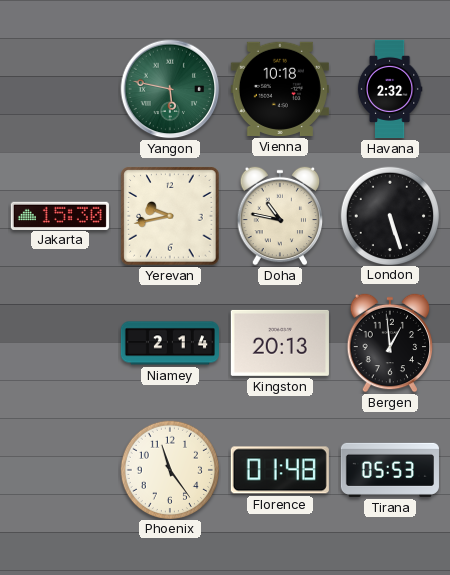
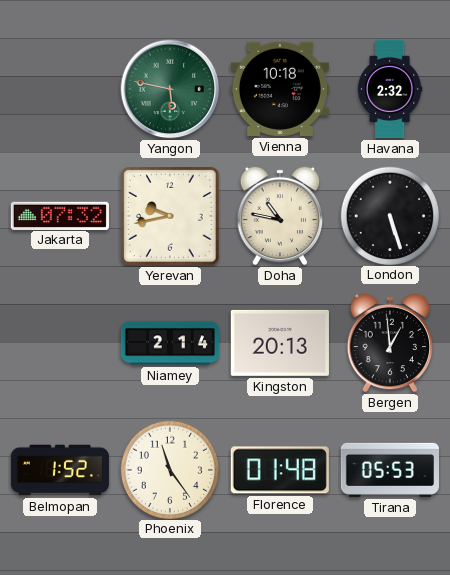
Jakarta: 15:30 -> 07:32 (60, 215)
Belmopan: none -> 1:52 (60, 470)
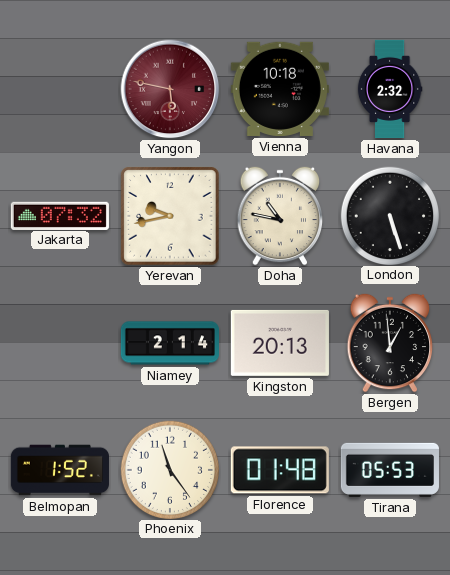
Yangon dial: green -> burgundy (170, 89)
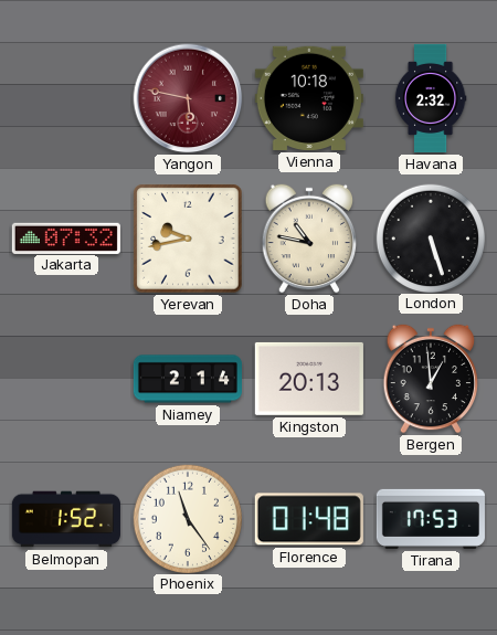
Tirana: 05:53 -> 17:53 (431, 519)
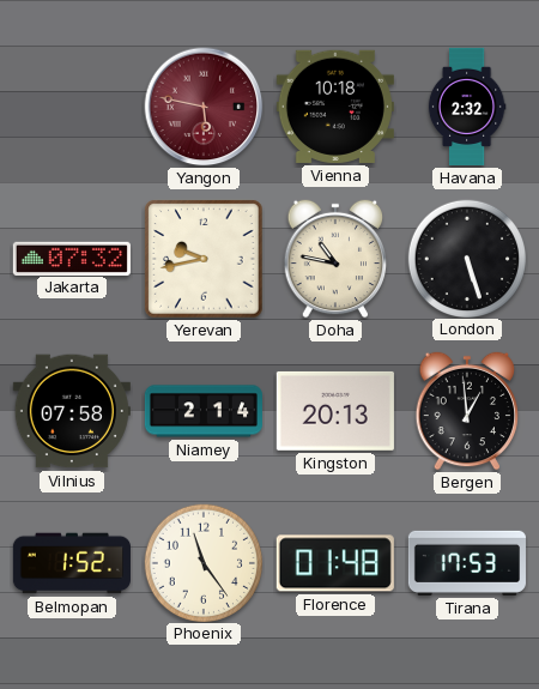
Vilnius: none -> 07:58 (72, 411)
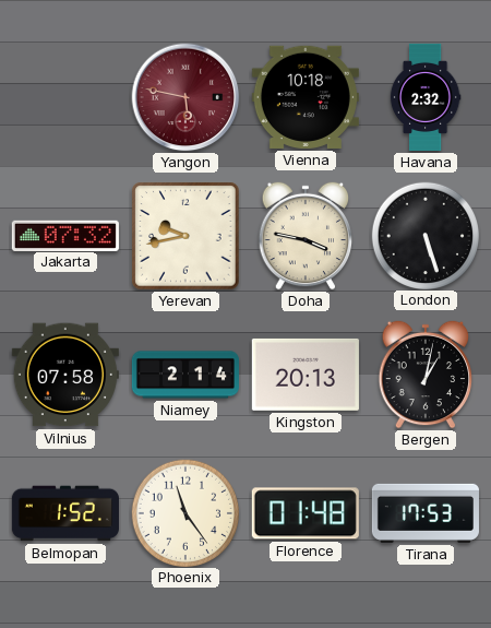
Doha: 10:47 -> 3:47 (306, 236)
Bergen: 12:59 -> 1:02 (426, 375)
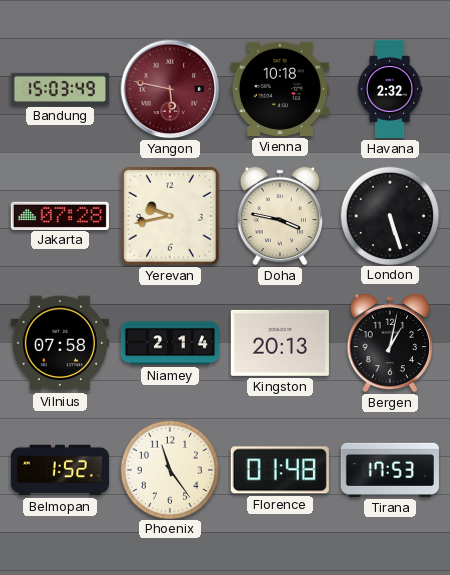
Bandung: none -> 15:03 (60, 89)
Jakarta: 07:32 -> 07:28 (60, 215)
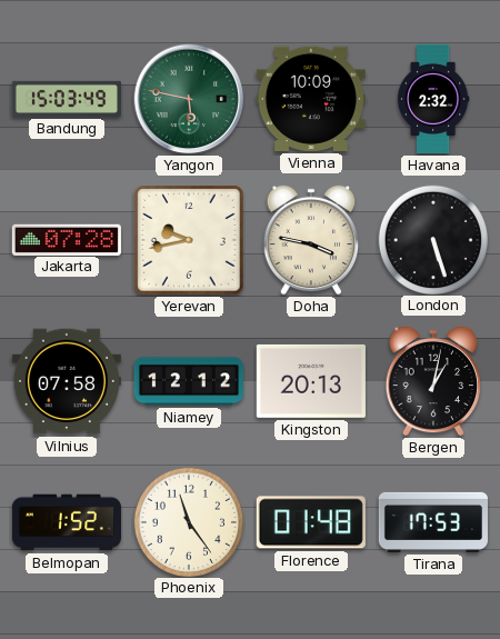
Yangon dial: burgundy -> green (189, 99)
Vienna: 10:18 -> 10:09 (311, 99)
Niamey: 2:14 -> 12:12 (189, 381)
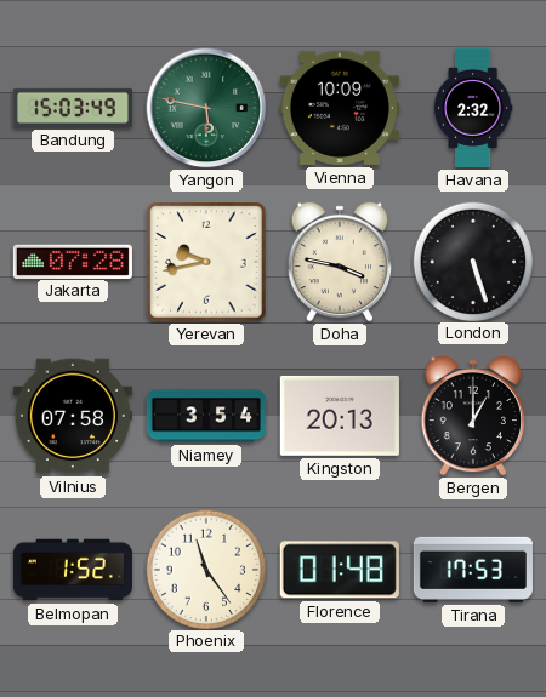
Niamey: 12:12 -> 3:54 (206, 416)
Bergen: 1:02 -> 1:00 (473, 416)
